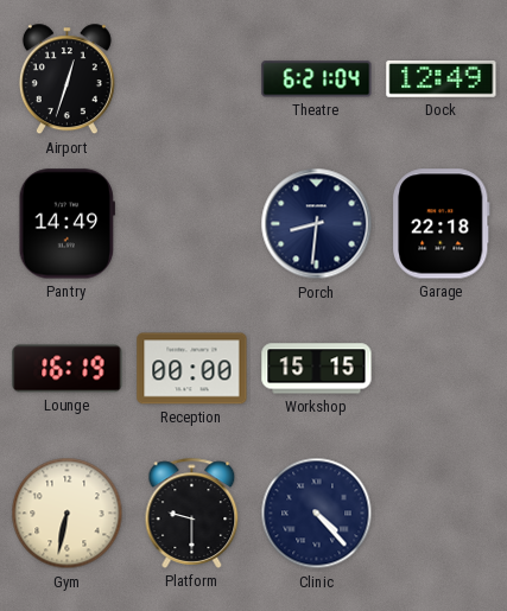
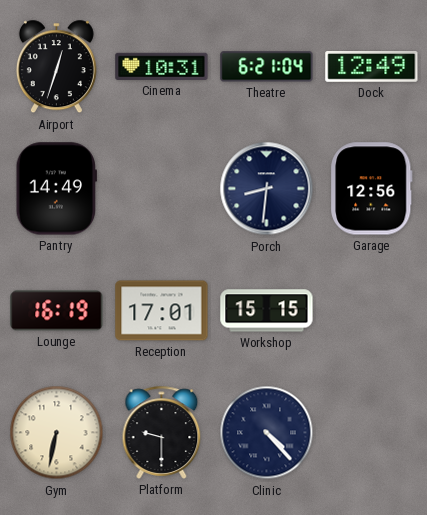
Cinema: none -> 10:31 (162, 66)
Garage: 22:18 -> 12:56 (372, 189)
Reception: 00:00 -> 17:01 (162, 311)
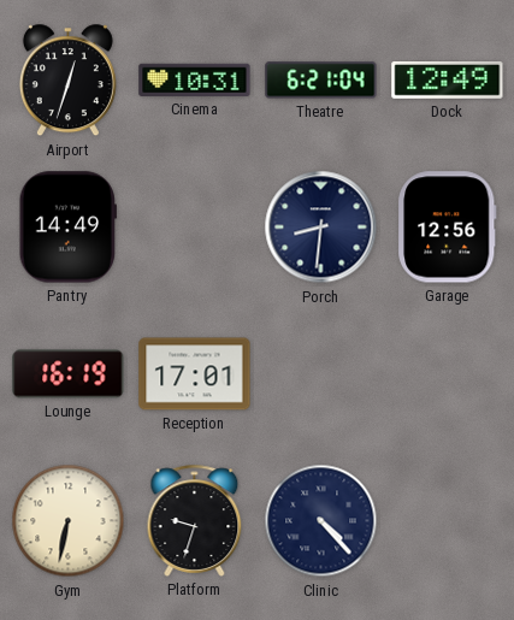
Workshop: 15:15 -> none (267, 311)
Platform: 9:30 -> 9:33 (195, 520)
